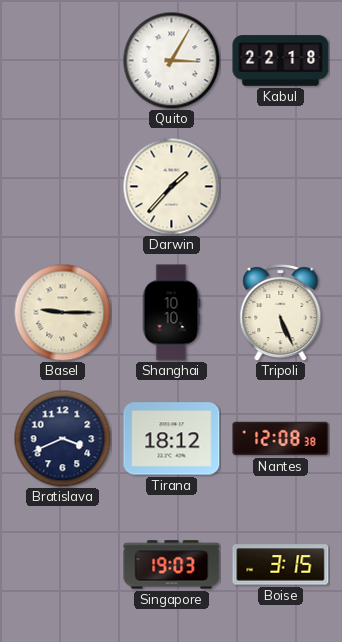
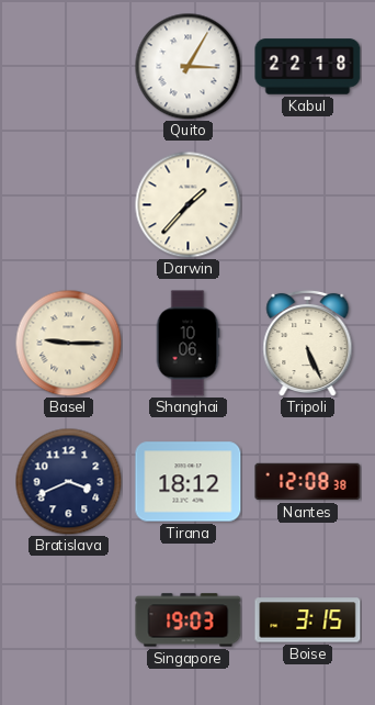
Shanghai: 10:10 -> 10:06 (187, 344)
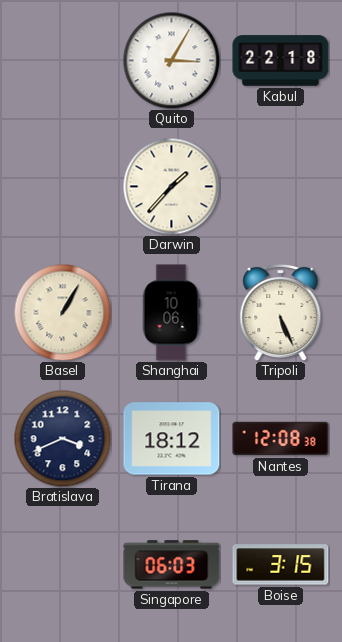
Basel: 9:15 -> 1:05 (62, 312)
Singapore: 19:03 -> 06:03 (172, 565)
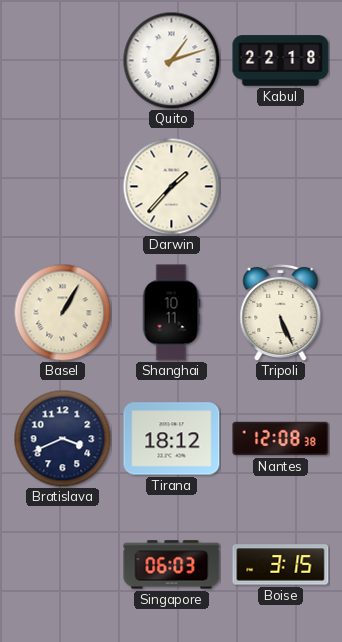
Quito: 3:05 -> 1:12 (171, 60)
Shanghai: 10:06 -> 10:11 (171, 313)
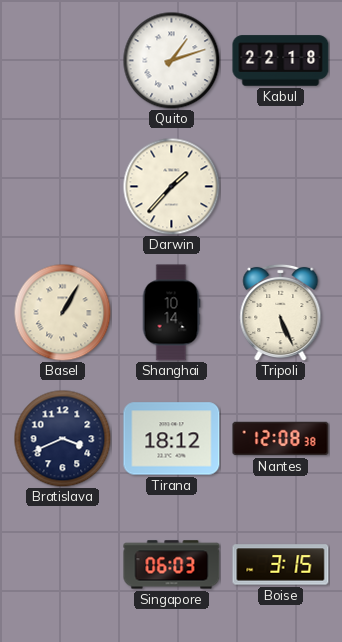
Shanghai: 10:11 -> 10:14 (171, 313)
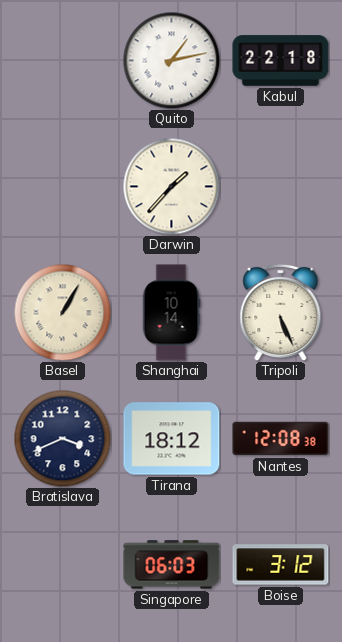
Quito: 1:12 -> 1:13 (171, 60)
Boise: 3:15 -> 3:12 (281, 565)
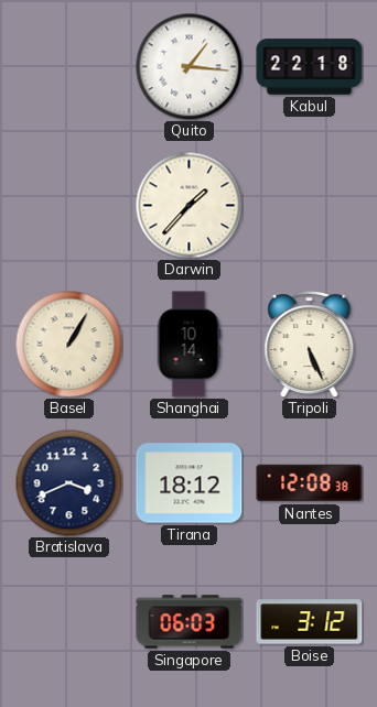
Quito: 1:13 -> 1:16 (188, 66)
